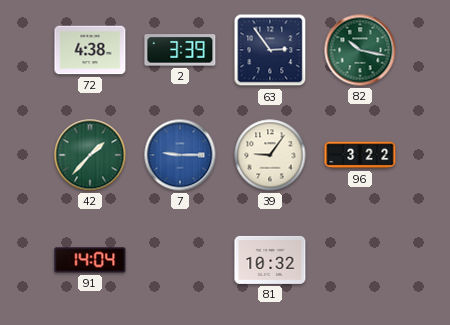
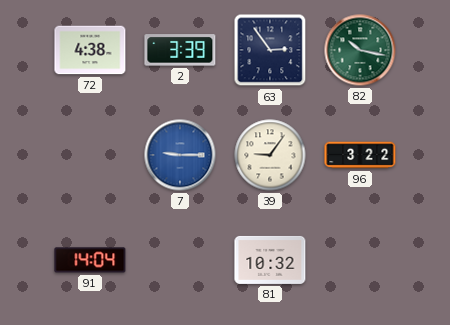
42: 1:37 -> none (90, 155)
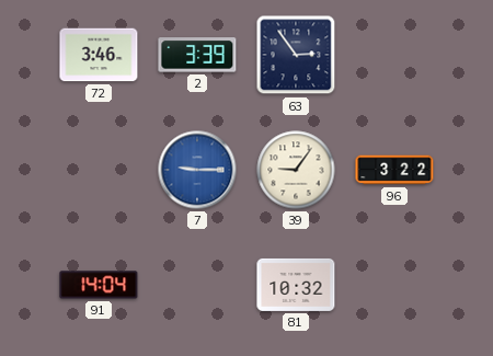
72: 4:38 -> 3:46 (99, 55)
82: 10:17 -> none (360, 50)
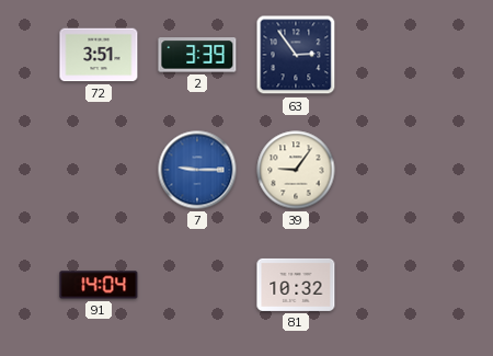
72: 3:46 -> 3:51 (99, 55)
96: 3:22 -> none (394, 170)
